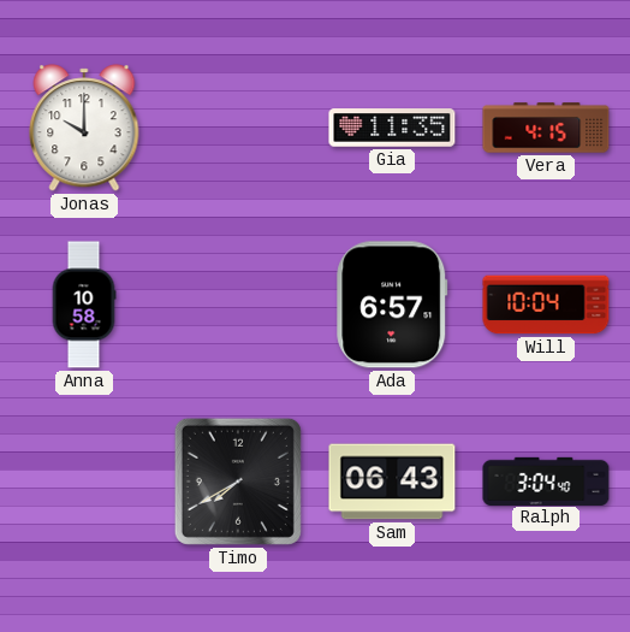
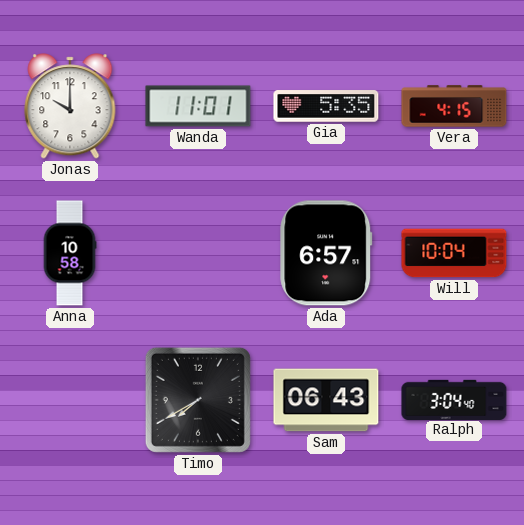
Wanda: none -> 11:01 (198, 106)
Gia: 11:35 -> 5:35 (326, 106)
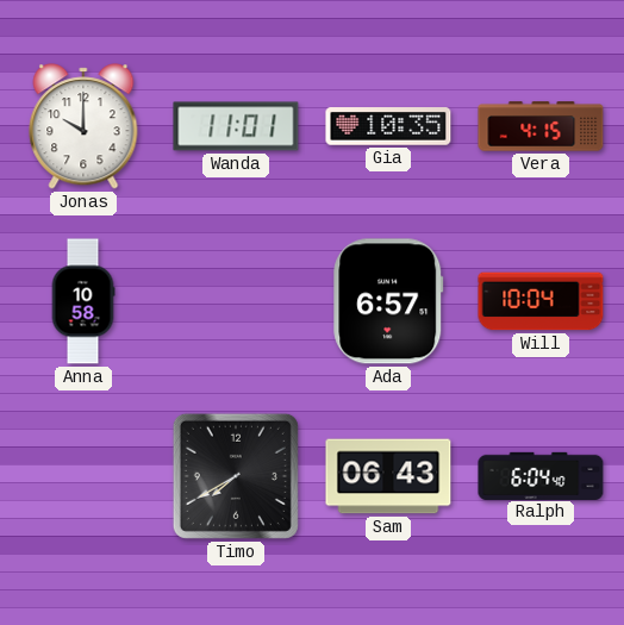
Gia: 5:35 -> 10:35 (388, 126)
Ralph: 3:04 -> 6:04 (541, 475)
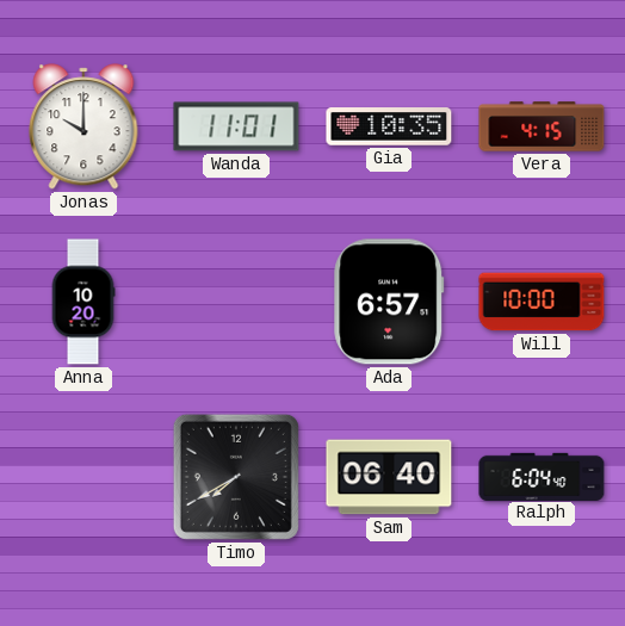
Anna: 10:58 -> 10:20 (83, 302)
Will: 10:04 -> 10:00 (542, 302)
Sam: 06:43 -> 06:40 (389, 477)
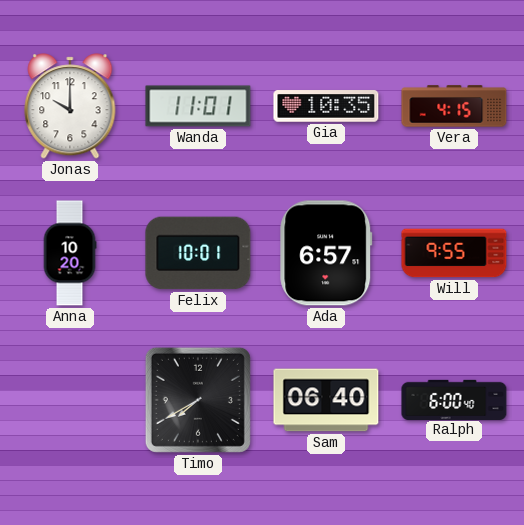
Felix: none -> 10:01 (198, 253)
Will: 10:00 -> 9:55 (454, 253)
Ralph: 6:04 -> 6:00 (454, 399)
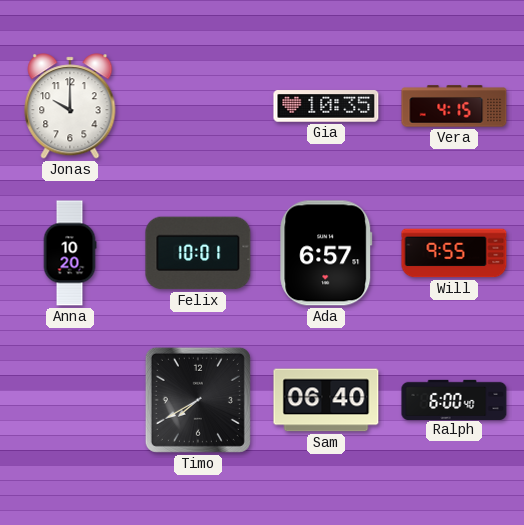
Wanda: 11:01 -> none (198, 106)
